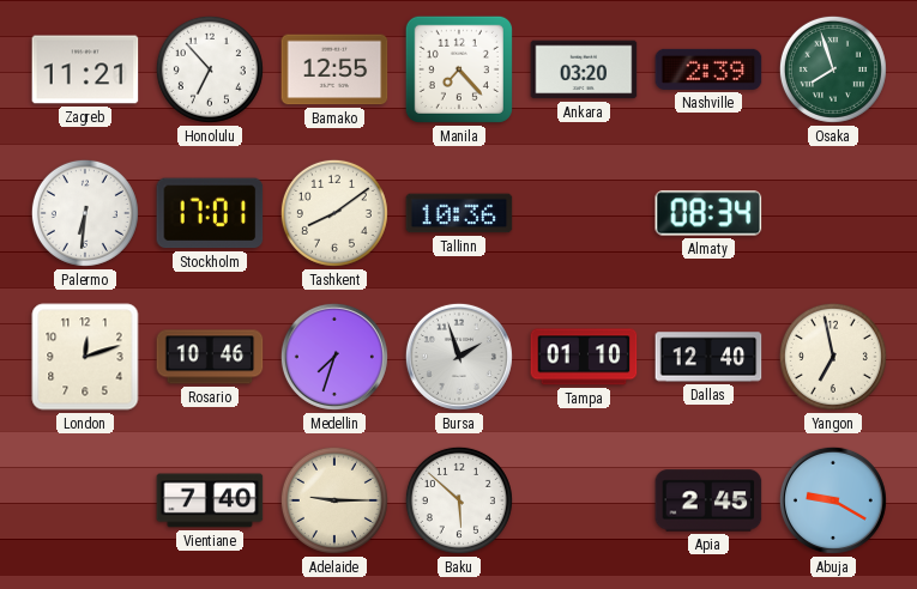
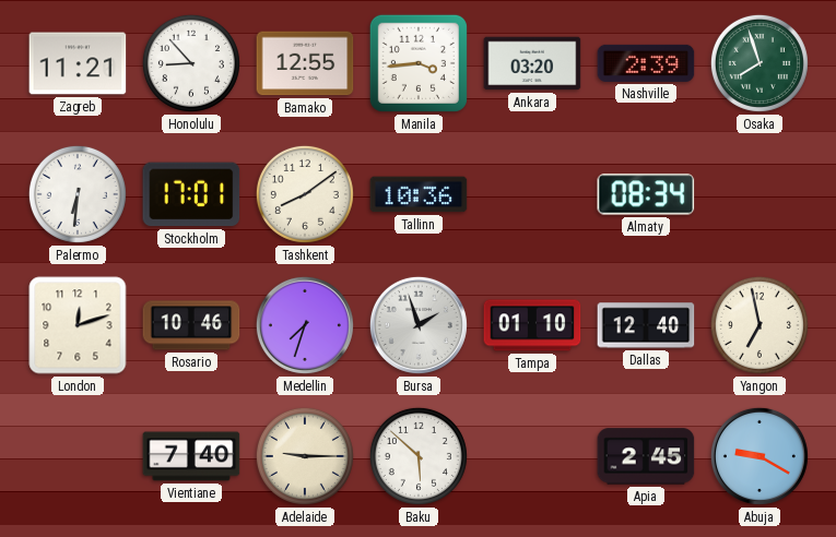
Honolulu: 6:53 -> 8:53 (191, 63)
Manila: 7:23 -> 3:44 (419, 63)
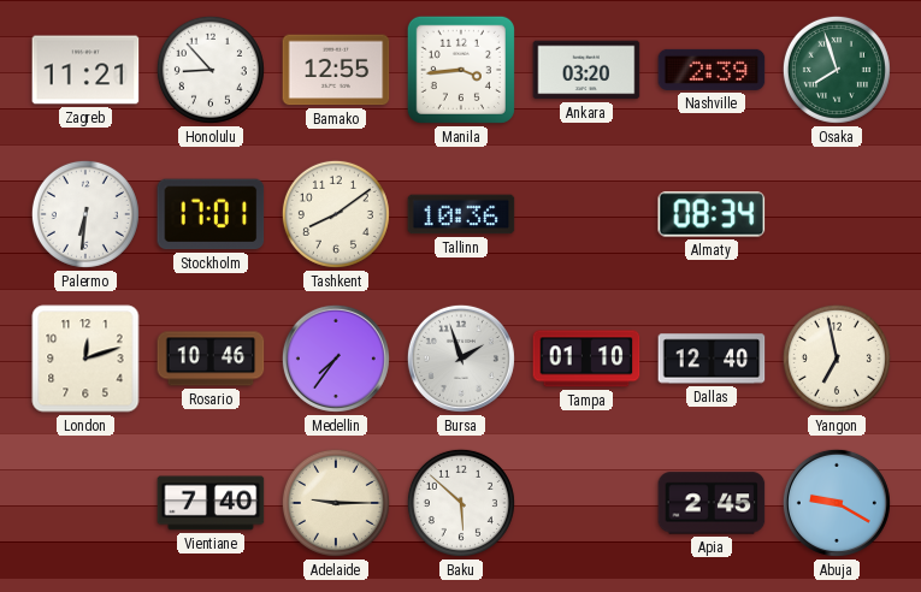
Medellin: 7:33 -> 7:36 (336, 359)
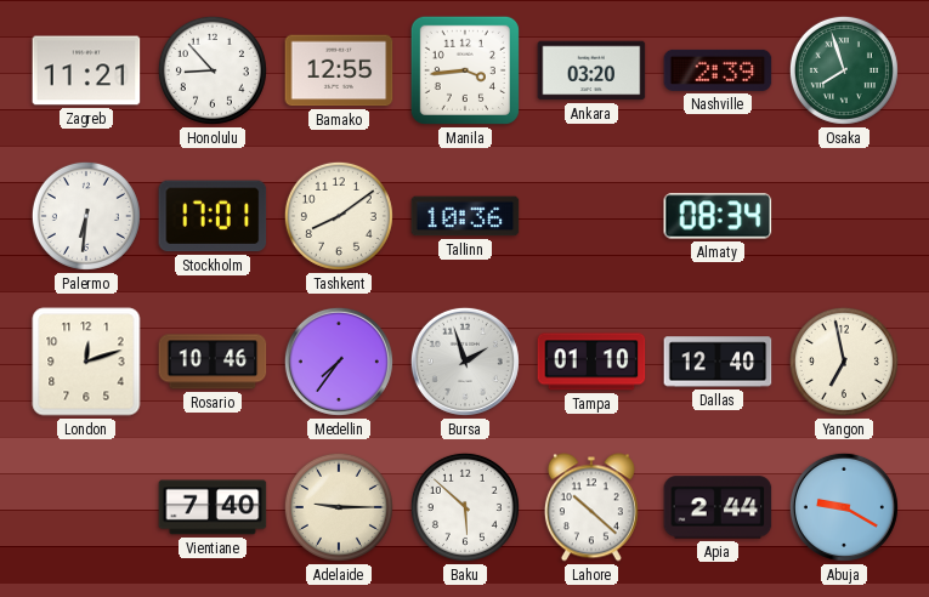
Lahore: none -> 10:22 (591, 507)
Apia: 2:45 -> 2:44 (718, 507)
